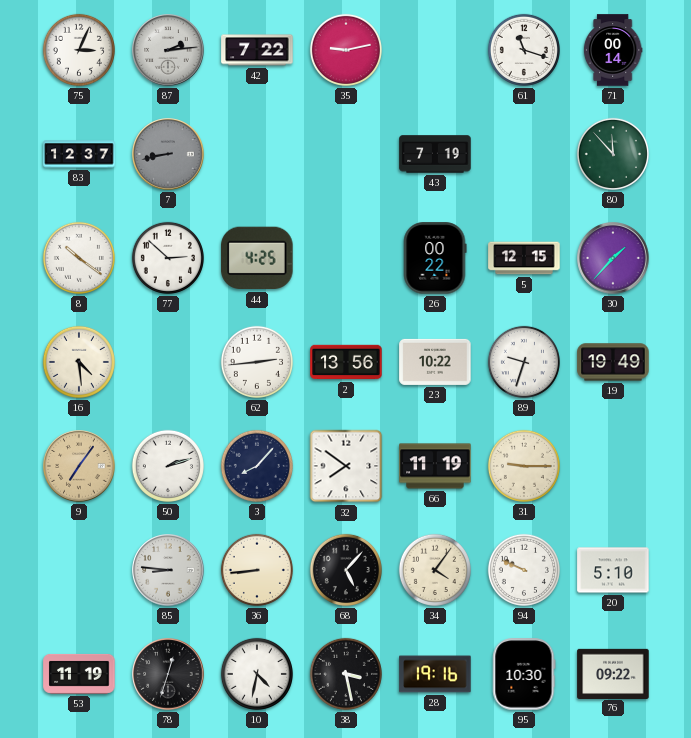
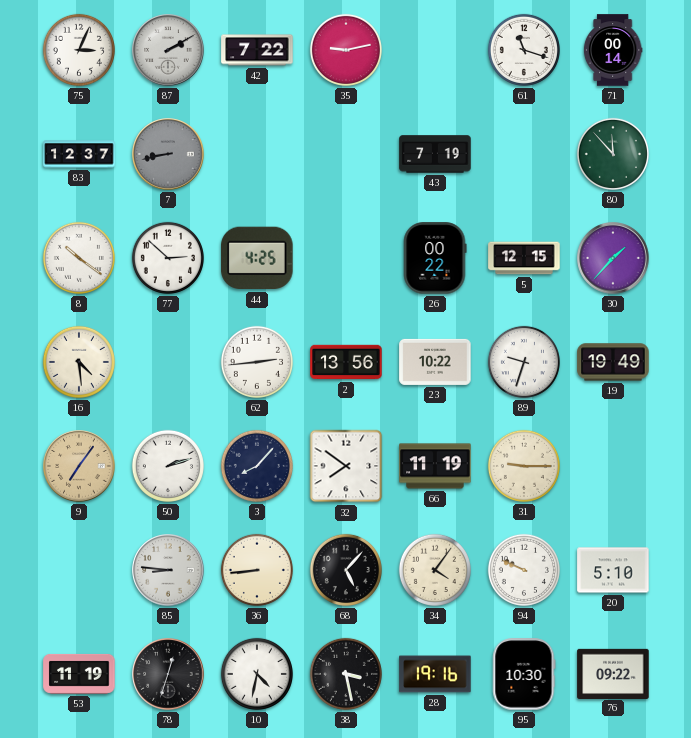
87: 2:14 -> 2:10 (168, 50)
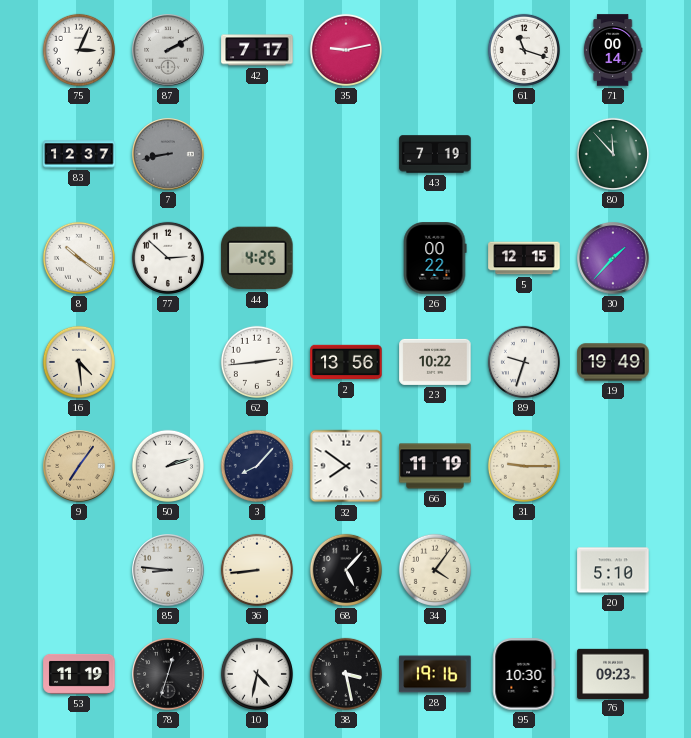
42: 7:22 -> 7:17 (257, 50)
94: 9:49 -> none (524, 570)
76: 09:22 -> 09:23 (613, 673)
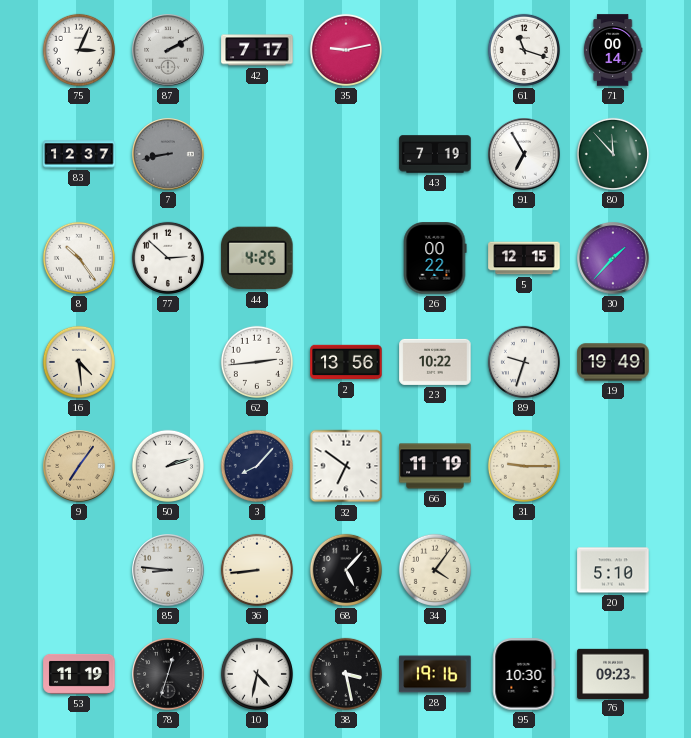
91: none -> 6:55 (524, 154)
8: 10:21 -> 10:24 (79, 258)
32: 7:51 -> 6:51 (346, 466)
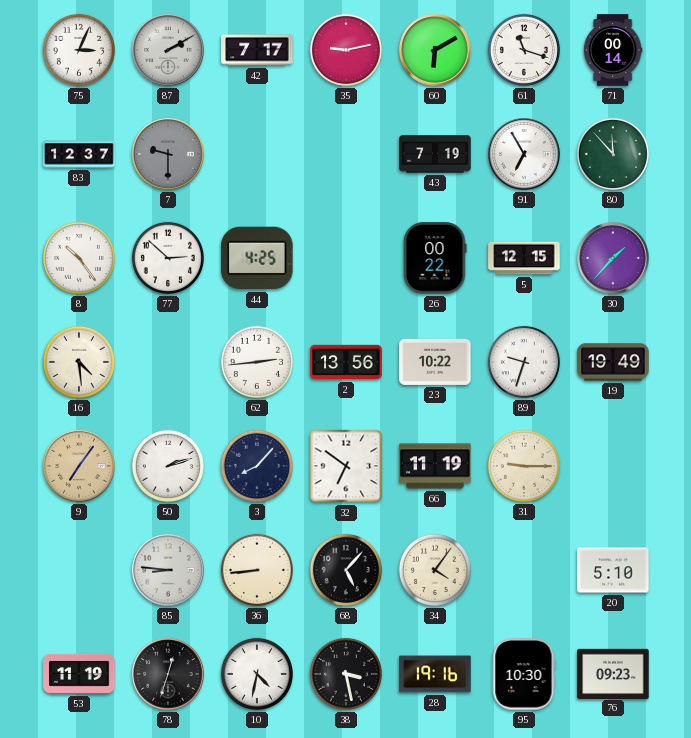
60: none -> 6:10 (435, 50)
7: 8:43 -> 9:30 (168, 154)
